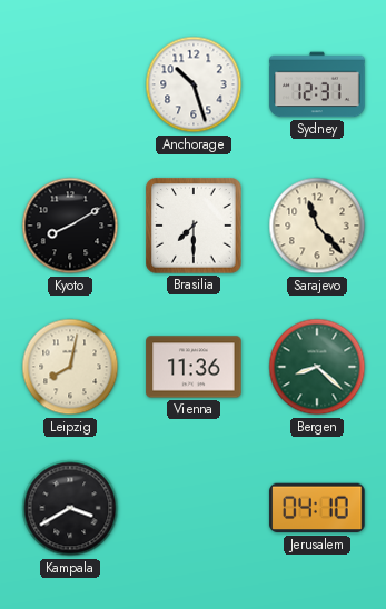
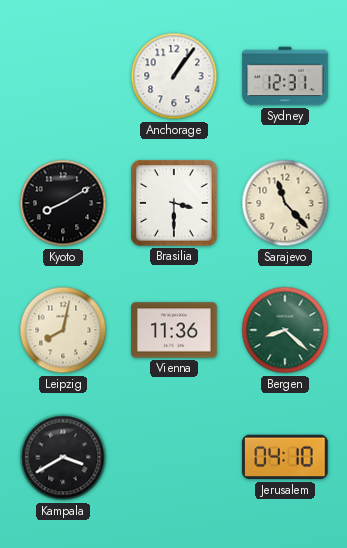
Anchorage: 10:27 -> 1:06 (174, 76)
Brasilia: 7:30 -> 3:30 (174, 203)
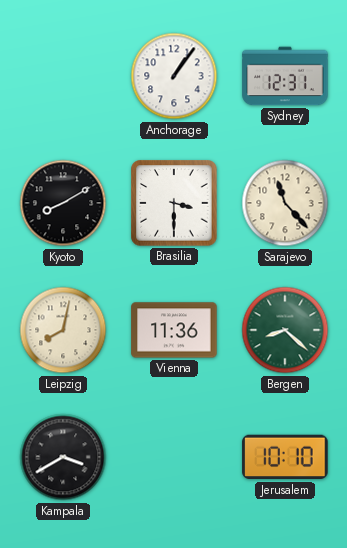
Jerusalem: 04:10 -> 10:10 (285, 457)
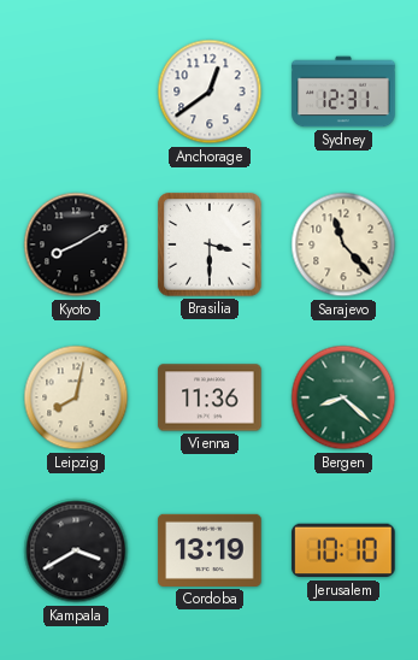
Anchorage: 1:06 -> 12:39 (210, 92)
Cordoba: none -> 13:19 (210, 550)
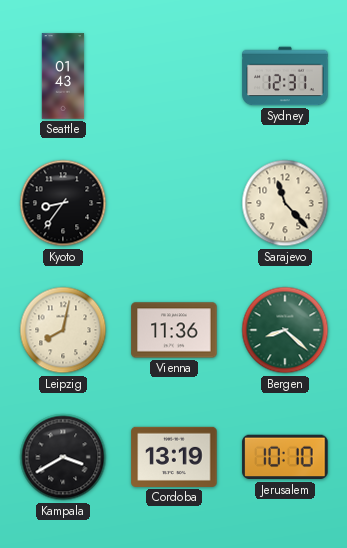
Seattle: none -> 01:43 (63, 76)
Anchorage: 12:39 -> none (210, 92)
Kyoto: 8:10 -> 8:36 (63, 203)
Brasilia: 3:30 -> none (210, 244)
